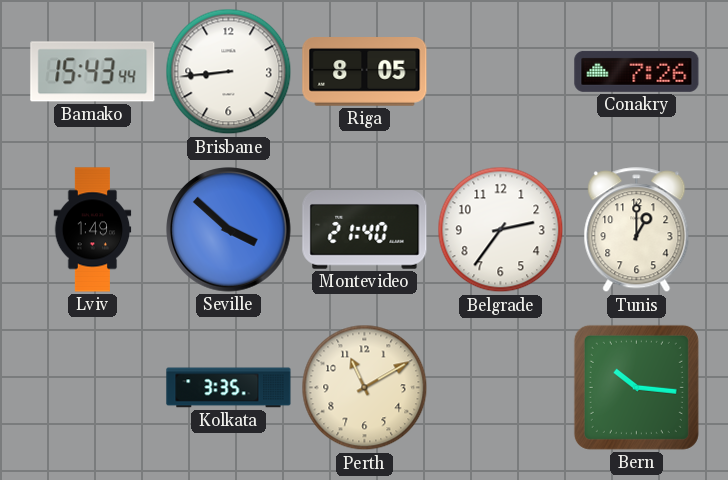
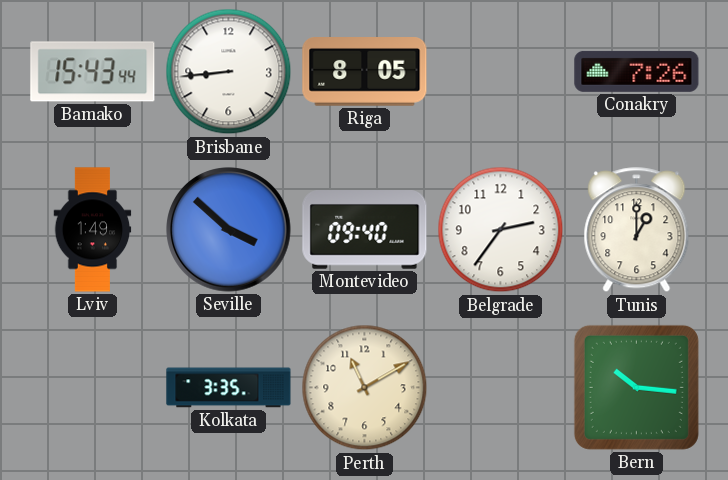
Montevideo: 21:40 -> 09:40 (365, 230)
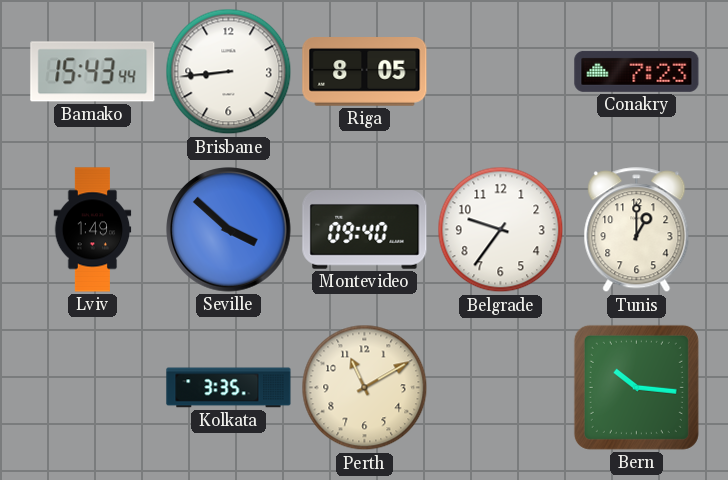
Conakry: 7:26 -> 7:23 (637, 71)
Belgrade: 2:36 -> 9:36 (501, 230)
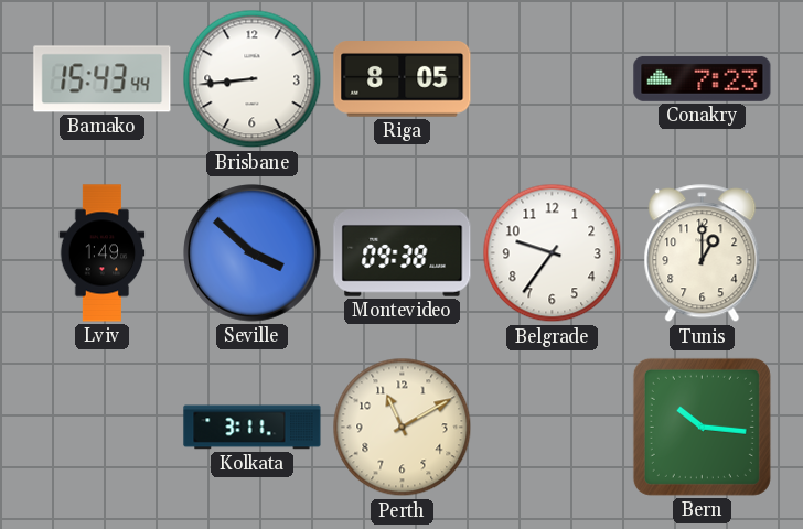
Montevideo: 09:40 -> 09:38 (403, 253)
Kolkata: 3:35 -> 3:11 (253, 428)
